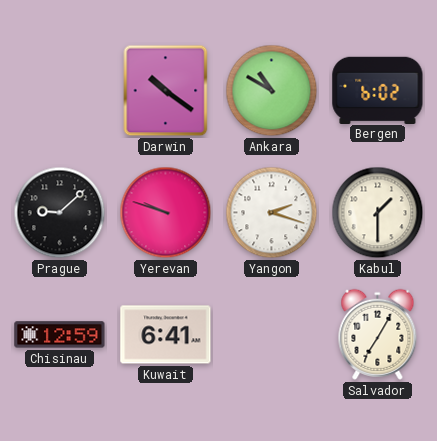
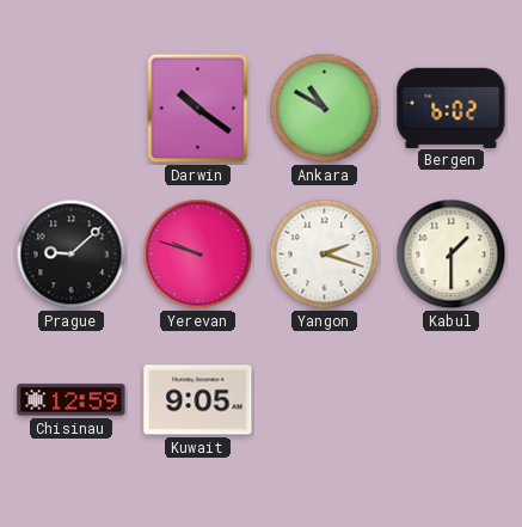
Kuwait: 6:41 -> 9:05 (198, 400)
Salvador: 7:05 -> none (378, 334)
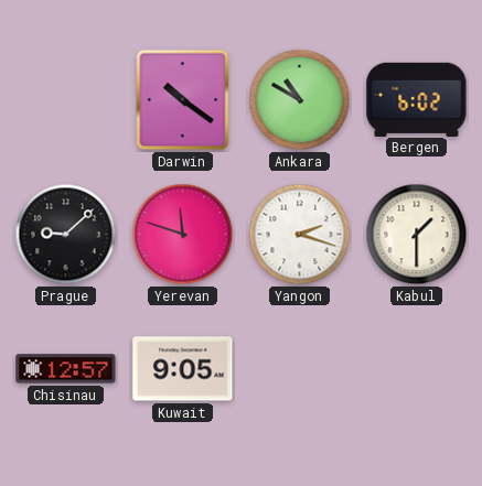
Yerevan: 9:48 -> 11:48 (183, 235)
Chisinau: 12:59 -> 12:57 (66, 369)
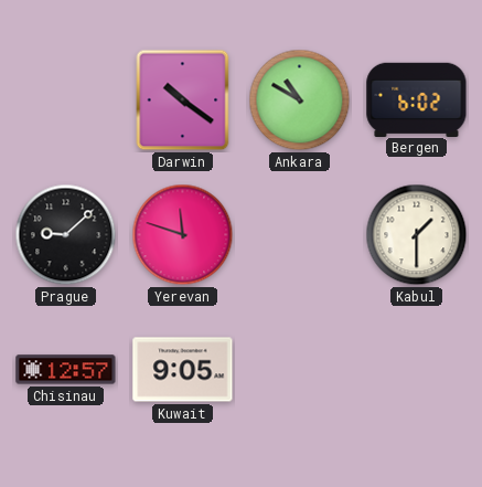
Yangon: 2:18 -> none (300, 235)
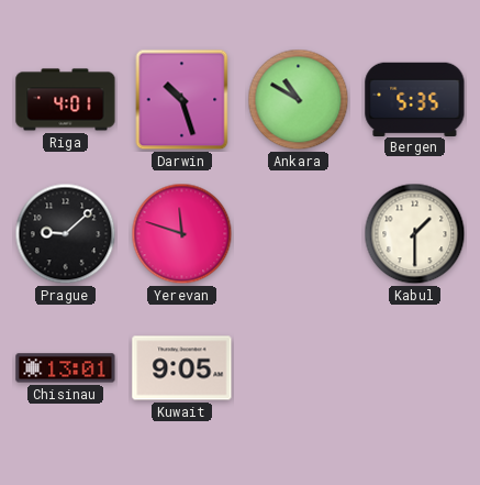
Riga: none -> 4:01 (66, 100)
Darwin: 10:21 -> 10:27 (182, 100)
Bergen: 6:02 -> 5:35 (415, 99)
Chisinau: 12:57 -> 13:01 (66, 368)
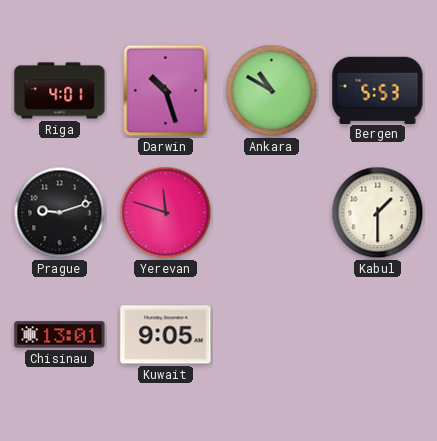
Bergen: 5:35 -> 5:53 (378, 90)
Prague: 9:08 -> 9:12 (60, 213)
